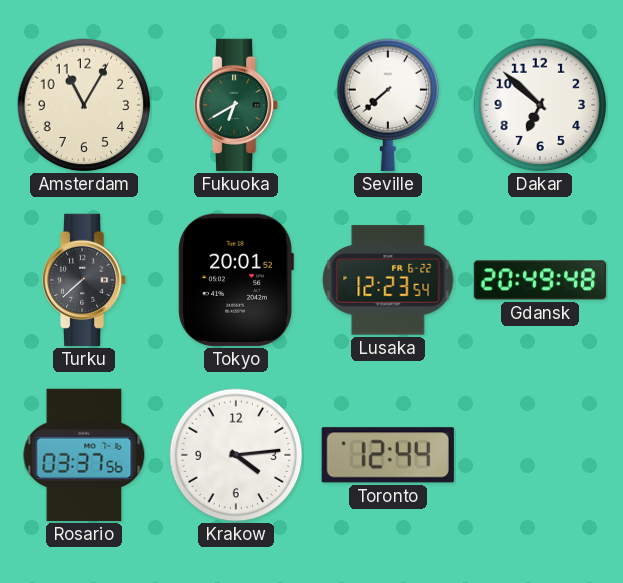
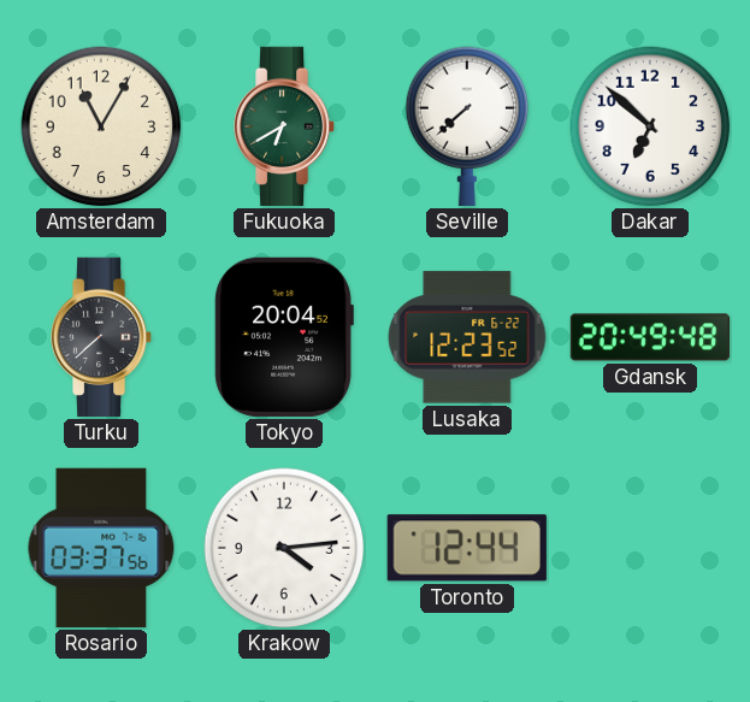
Tokyo: 20:01 -> 20:04 (284, 337)
Lusaka: 12:23:54 -> 12:23:52 (467, 337)
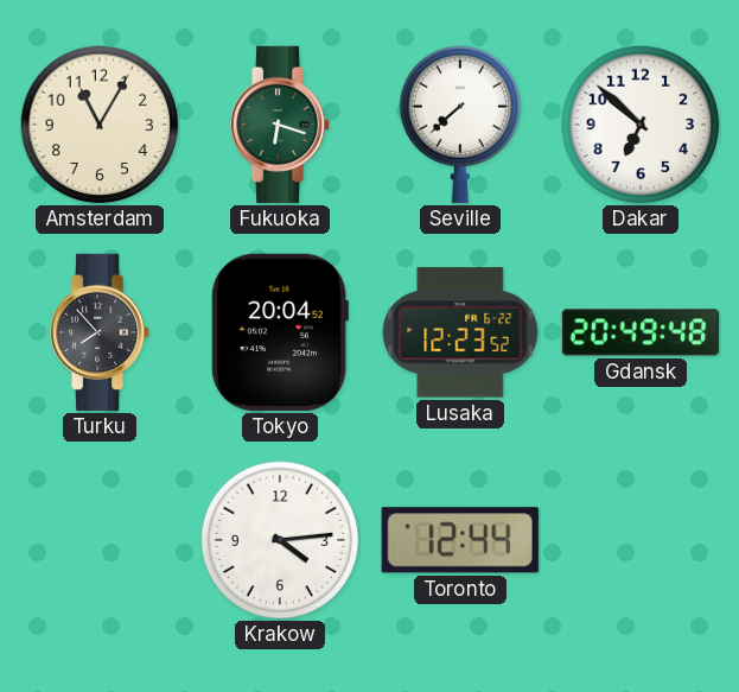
Fukuoka: 6:40 -> 6:18 (281, 125)
Turku: 7:38 -> 7:53 (101, 332)
Rosario: 03:37 -> none (101, 548)
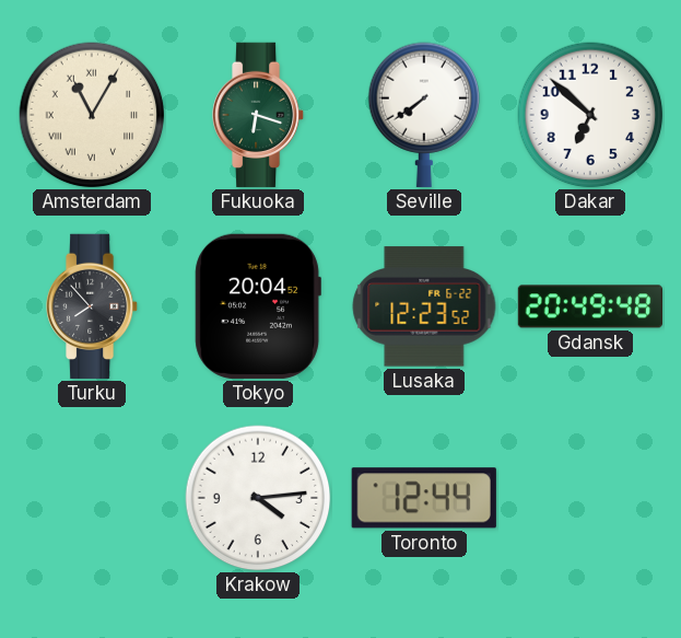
Amsterdam numerals: Arabic -> Roman (92, 115)
Seville: 7:38 -> 7:39 (424, 115)
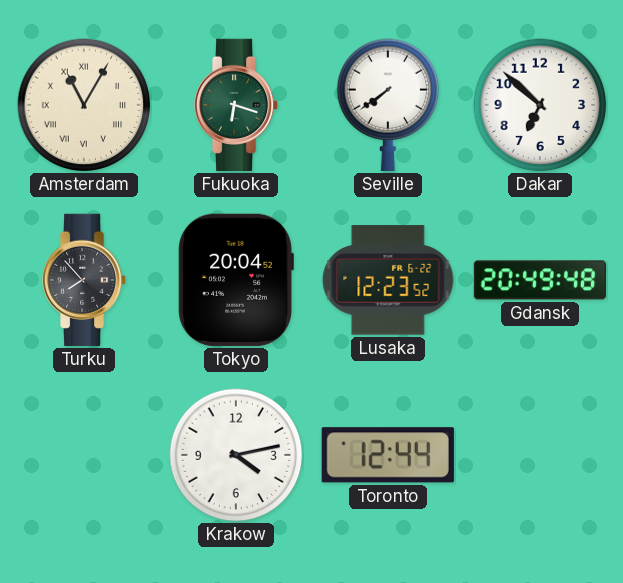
Krakow: 4:14 -> 4:13 (236, 455)
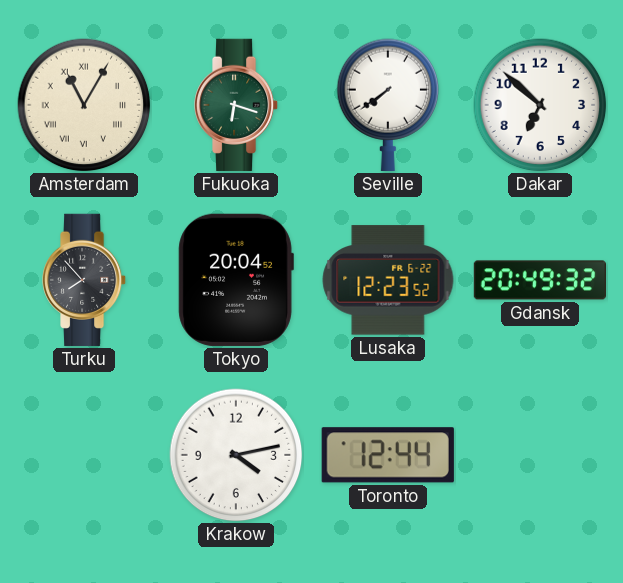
Gdansk: 20:49:48 -> 20:49:32 (539, 280)
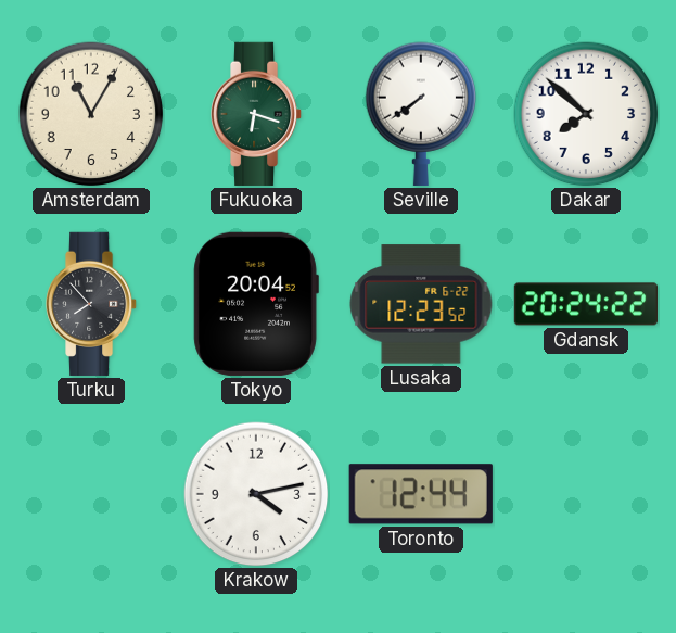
Amsterdam numerals: Roman -> Arabic (91, 114)
Dakar: 6:52 -> 7:52 (586, 114)
Gdansk: 20:49 -> 20:24 (585, 304)
